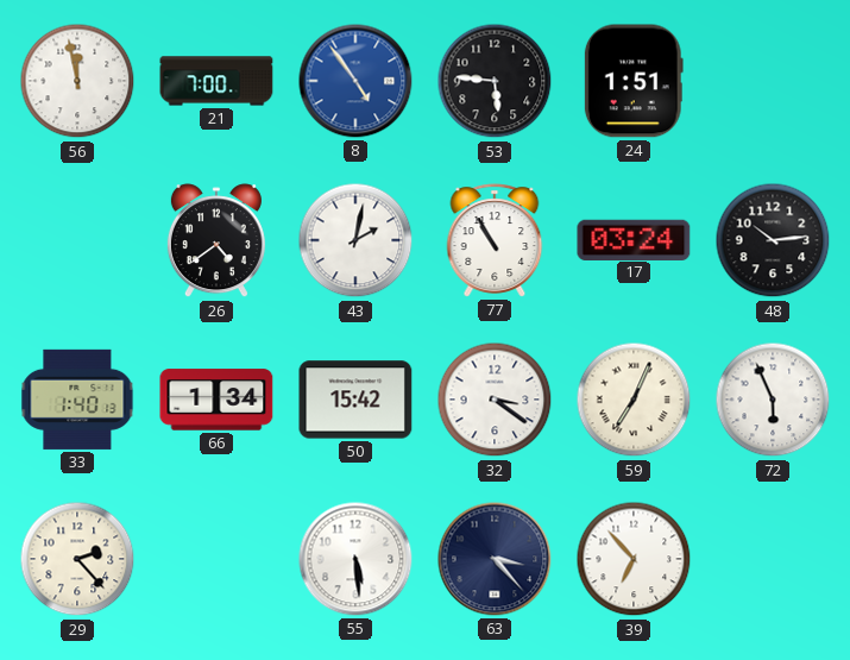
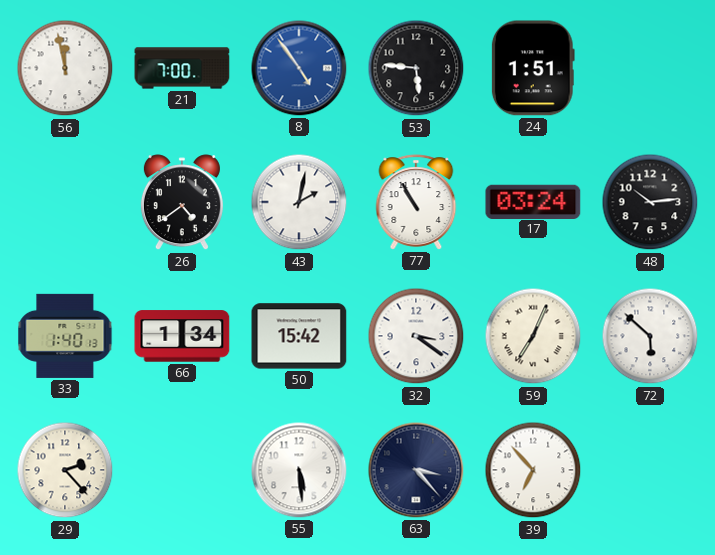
72: 5:56 -> 5:52 (650, 336)
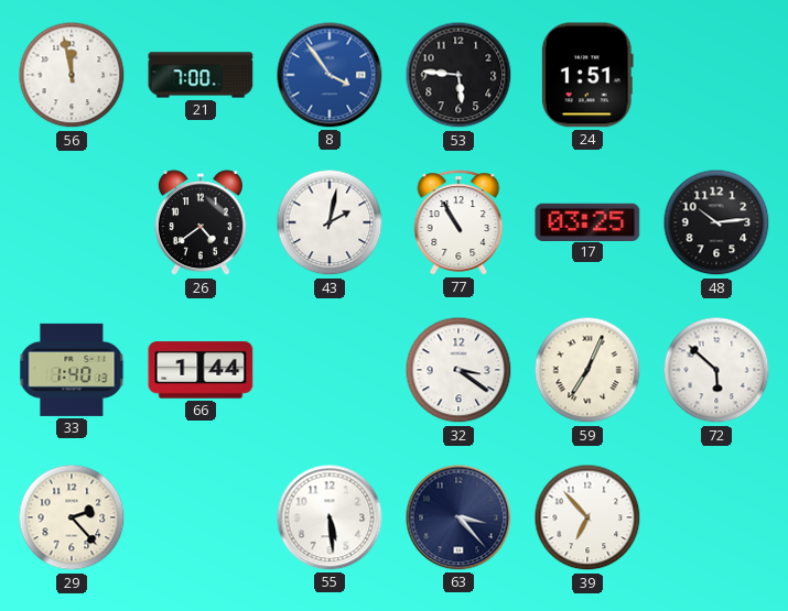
8: 4:54 -> 3:54 (330, 75)
17: 03:24 -> 03:25 (587, 221)
66: 1:34 -> 1:44 (201, 370)
50: 15:42 -> none (299, 336)
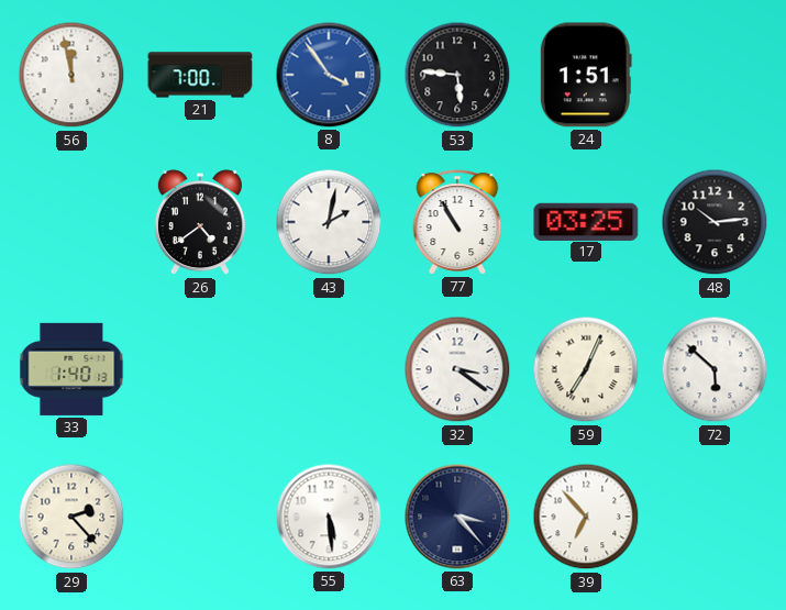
66: 1:44 -> none (201, 370)
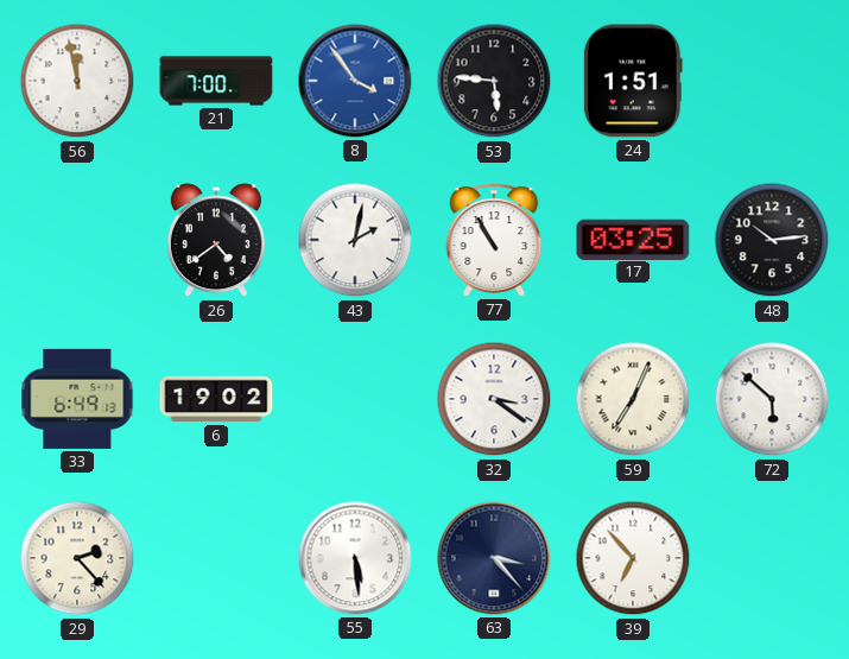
33: 1:40 -> 6:49 (77, 399)
6: none -> 19:02 (216, 399)
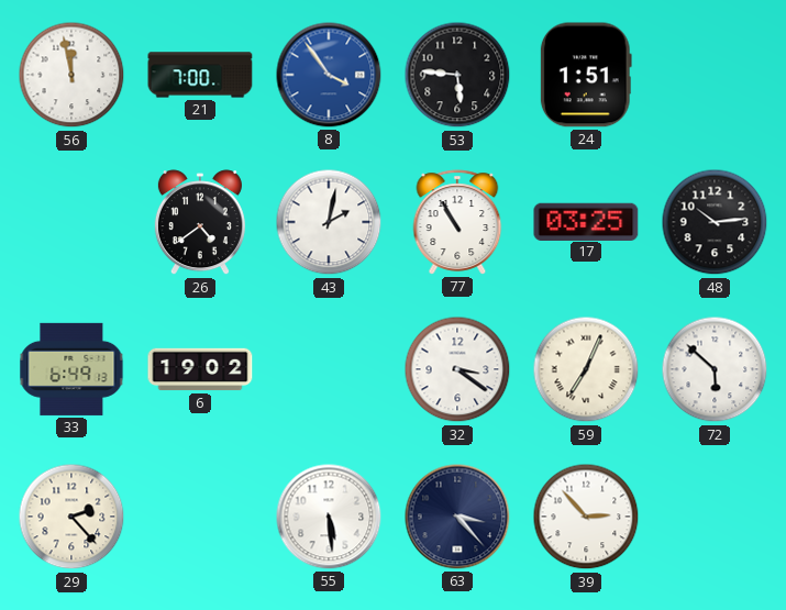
39: 6:53 -> 2:53 (586, 517)
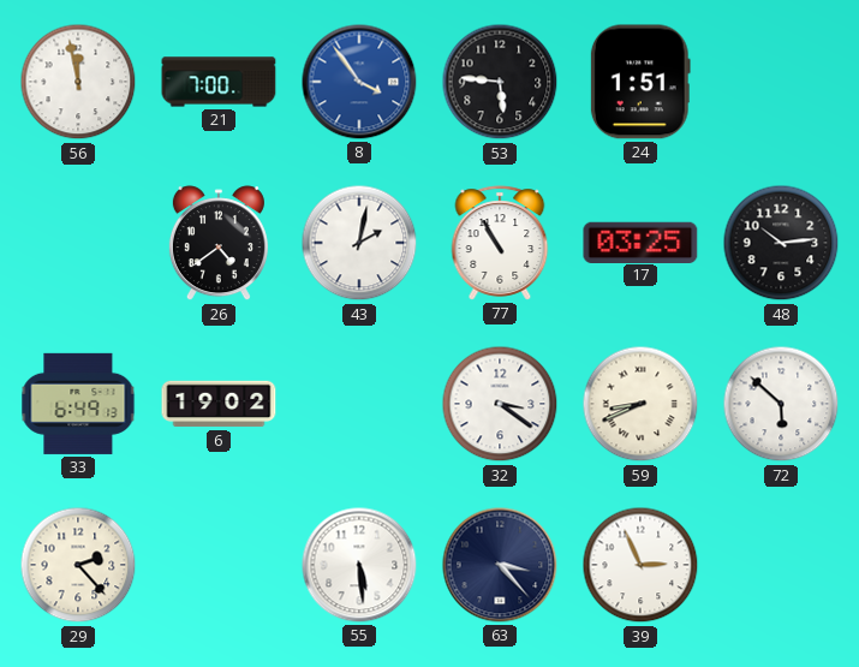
59: 7:04 -> 8:41 (640, 404)
39: 2:53 -> 2:56 (640, 565)
